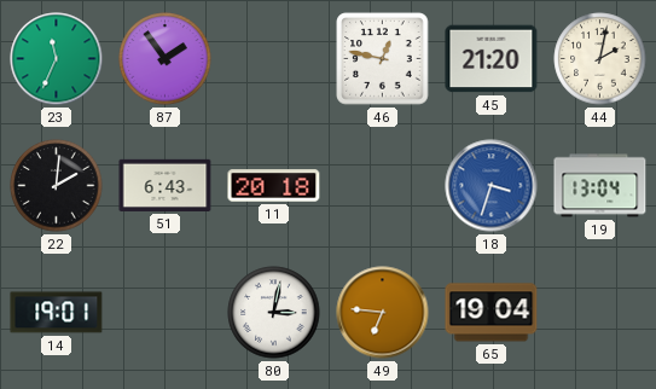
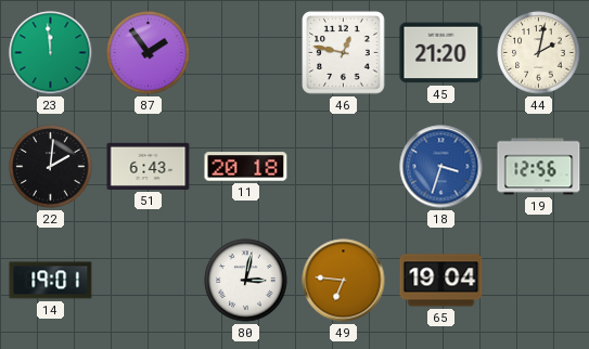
23: 11:34 -> 11:59 (51, 53)
19: 13:04 -> 12:56 (539, 167)
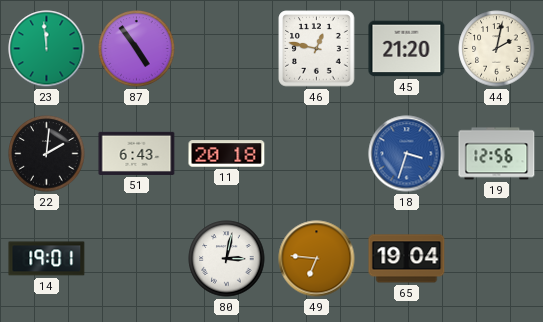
87: 1:54 -> 4:54 (137, 49)
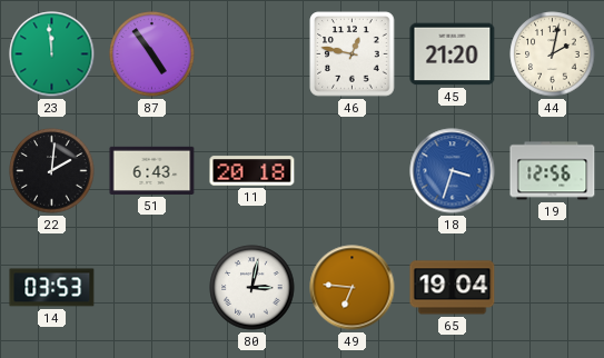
14: 19:01 -> 03:53 (52, 288)
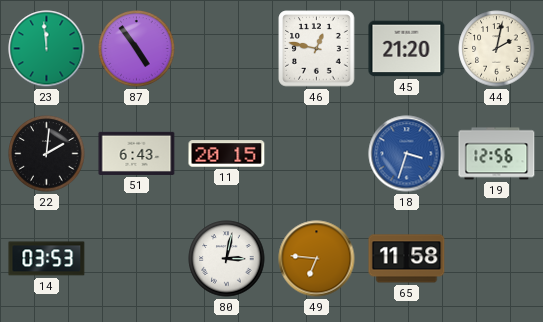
11: 20:18 -> 20:15 (227, 154)
65: 19:04 -> 11:58 (407, 259)
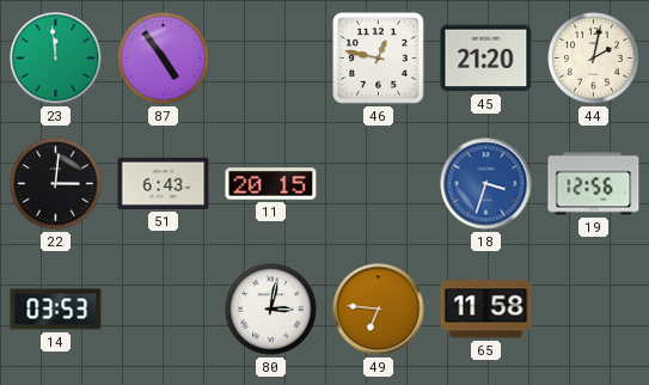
22: 2:01 -> 3:01 (56, 184)
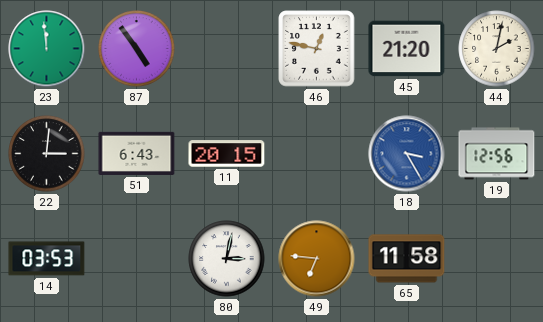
18: 3:33 -> 3:25 (407, 154)
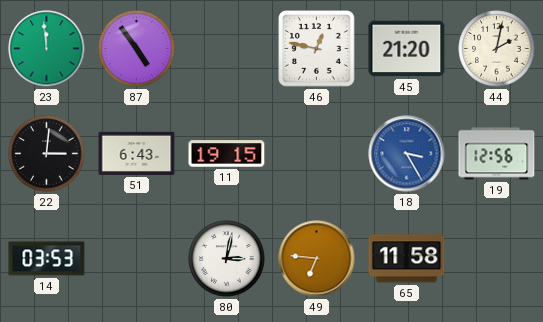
11: 20:15 -> 19:15 (227, 154)
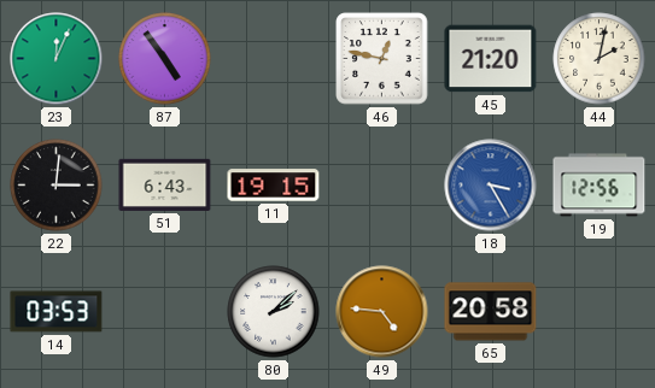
23: 11:59 -> 12:04 (57, 59)
80: 3:02 -> 2:08 (274, 312)
49: 6:46 -> 4:46 (382, 312)
65: 11:58 -> 20:58 (491, 312)
